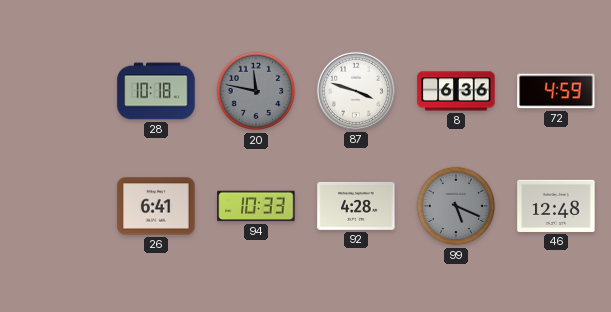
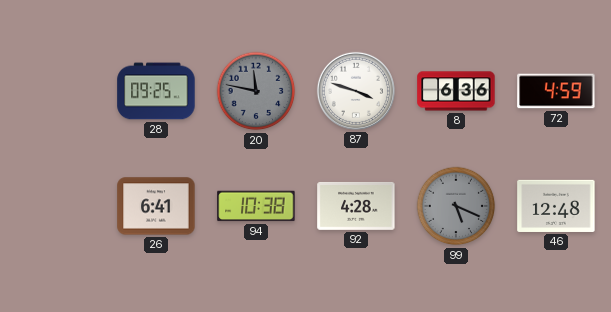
28: 10:18 -> 09:25 (156, 91)
94: 10:33 -> 10:38 (256, 206)
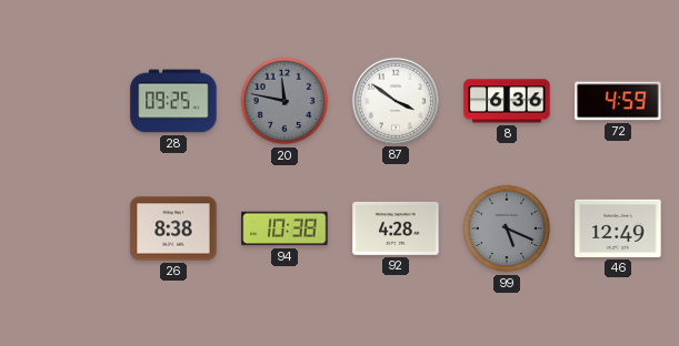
87: 3:48 -> 3:51 (396, 101)
26: 6:41 -> 8:38 (173, 228)
46: 12:48 -> 12:49 (618, 228)
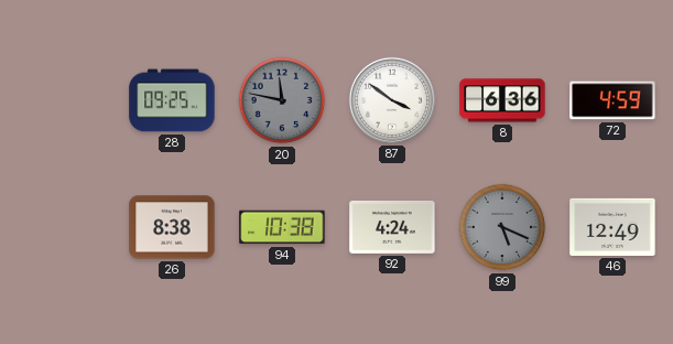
92: 4:28 -> 4:24 (392, 227)
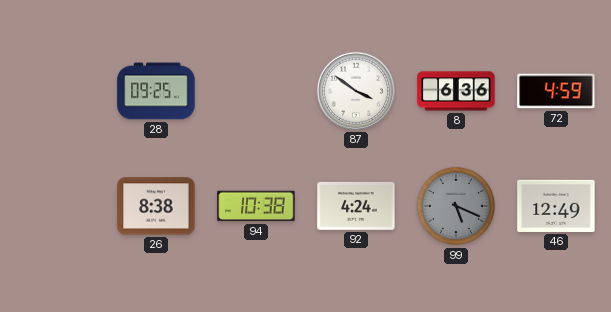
20: 11:47 -> none (282, 100)
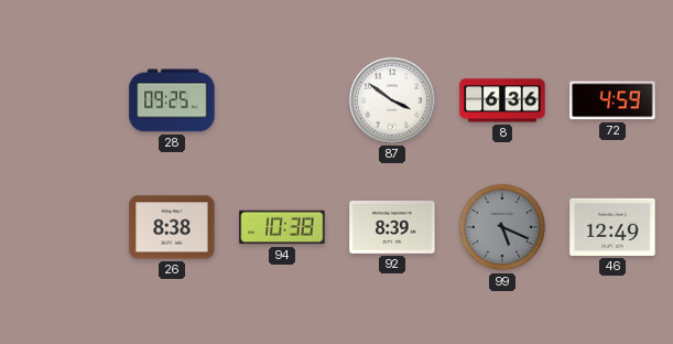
92: 4:24 -> 8:39 (392, 227)
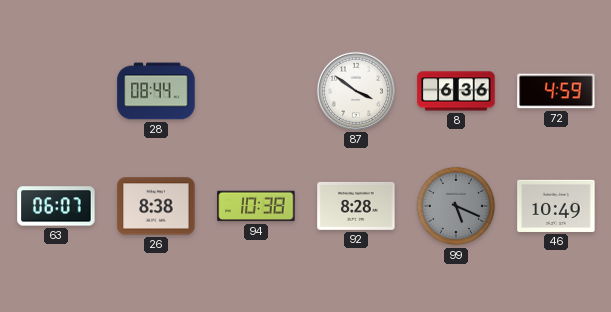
28: 09:25 -> 08:44 (156, 91)
63: none -> 06:07 (56, 206)
92: 8:39 -> 8:28 (356, 206)
46: 12:49 -> 10:49 (556, 206)
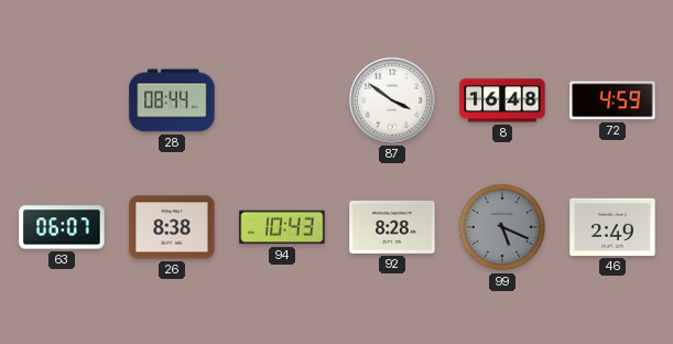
8: 6:36 -> 16:48 (502, 100)
94: 10:38 -> 10:43 (282, 227)
46: 10:49 -> 2:49 (612, 227)
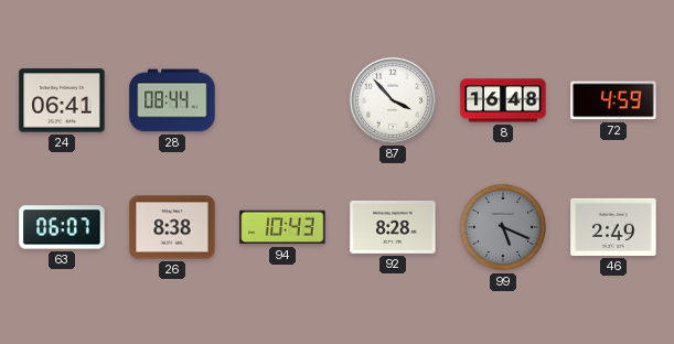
24: none -> 06:41 (62, 100)
87: 3:51 -> 3:53 (393, 100)
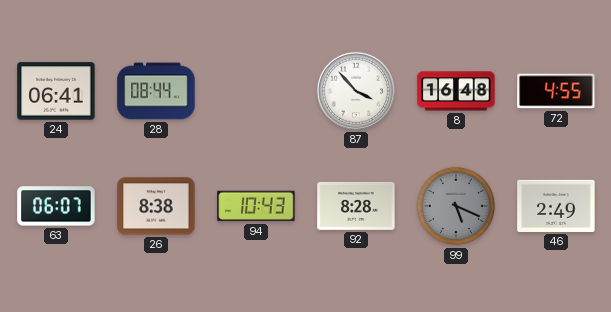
72: 4:59 -> 4:55 (556, 91)
